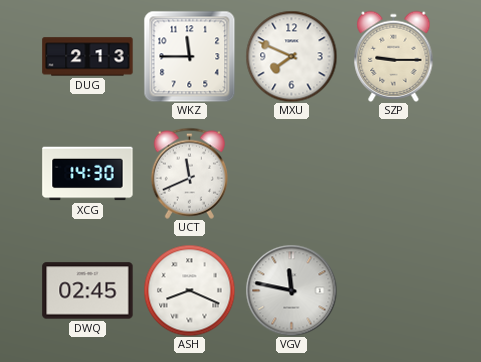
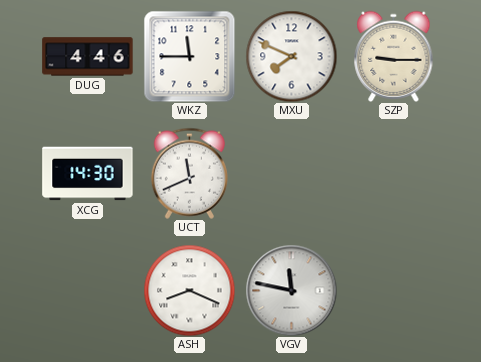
DUG: 2:13 -> 4:46 (88, 57)
DWQ: 02:45 -> none (88, 291)
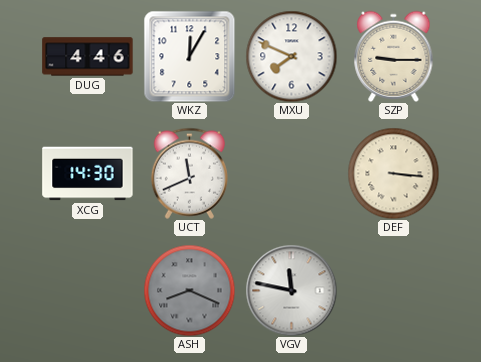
WKZ: 11:45 -> 12:05 (189, 56)
DEF: none -> 3:16 (393, 173)
ASH dial: white -> grey (189, 290)
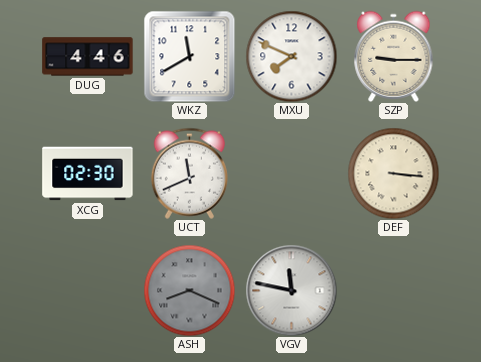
WKZ: 12:05 -> 11:40 (189, 56)
XCG: 14:30 -> 02:30 (88, 174)
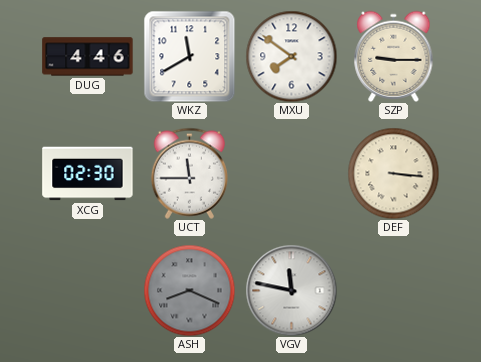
MXU: 7:49 -> 7:51 (291, 56)
UCT: 11:41 -> 11:45 (189, 173)
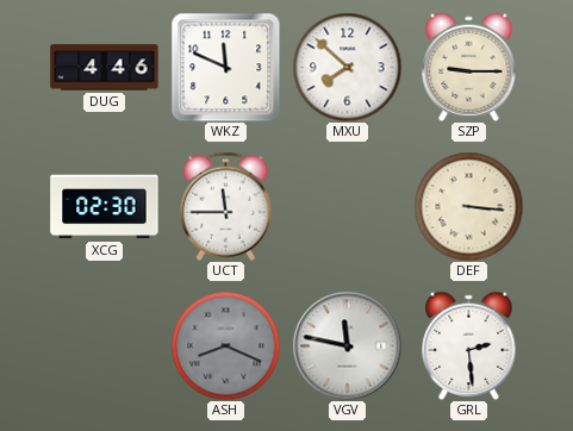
WKZ: 11:40 -> 11:49 (225, 67)
MXU: 7:51 -> 7:52 (347, 67)
GRL: none -> 2:29 (469, 345)
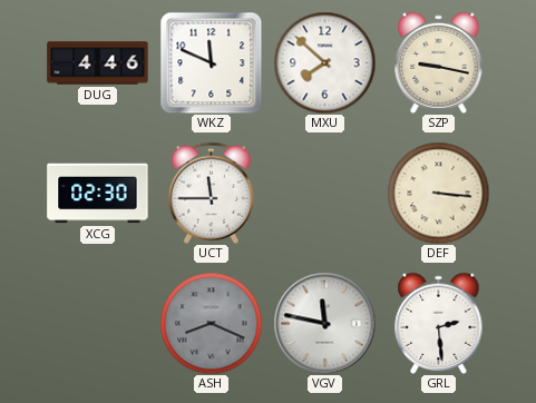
SZP: 9:15 -> 9:17 (439, 62)
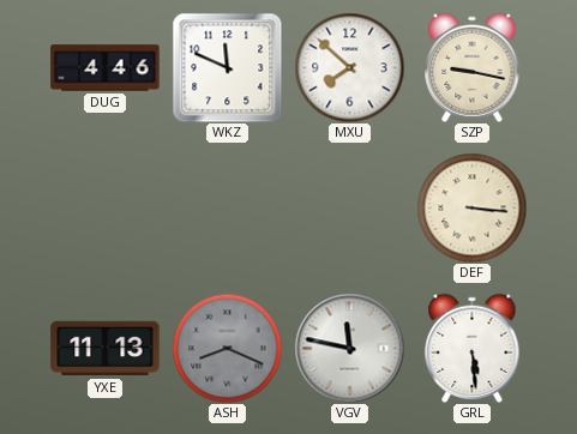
XCG: 02:30 -> none (98, 194)
UCT: 11:45 -> none (211, 193)
YXE: none -> 11:13 (106, 349)
GRL: 2:29 -> 5:29 (473, 348)
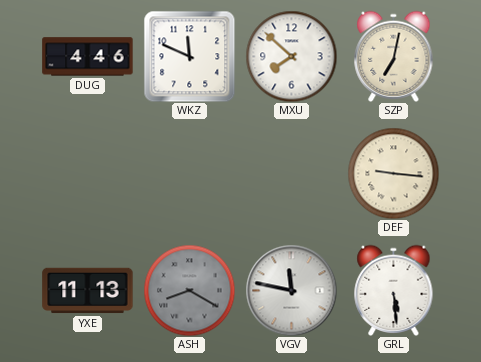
SZP: 9:17 -> 7:02 (394, 56)
DEF: 3:16 -> 9:16 (393, 173)
ASH: 8:19 -> 8:20 (189, 290)
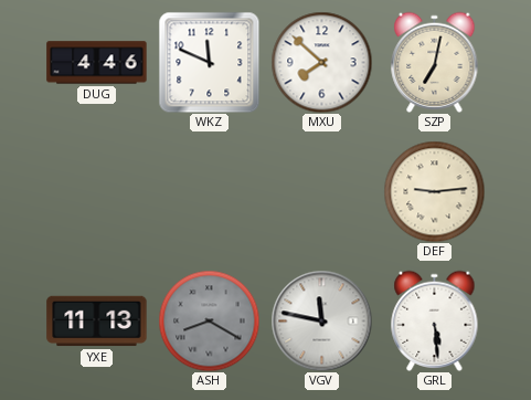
DEF: 9:16 -> 9:14 (434, 191)
